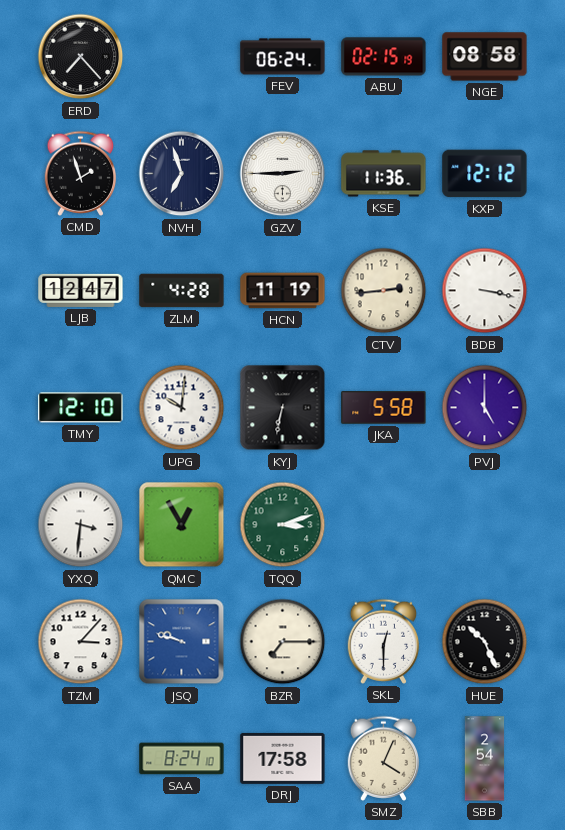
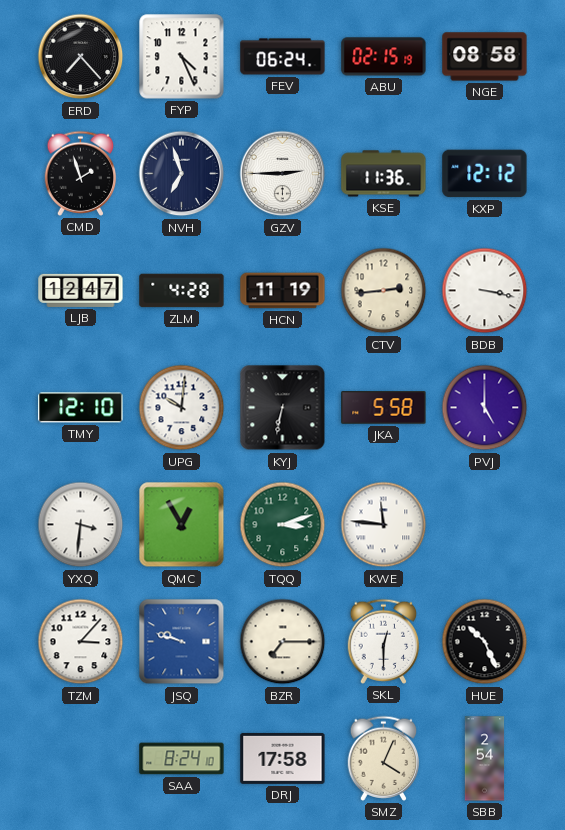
FYP: none -> 4:26 (182, 57)
KWE: none -> 11:46 (384, 525)
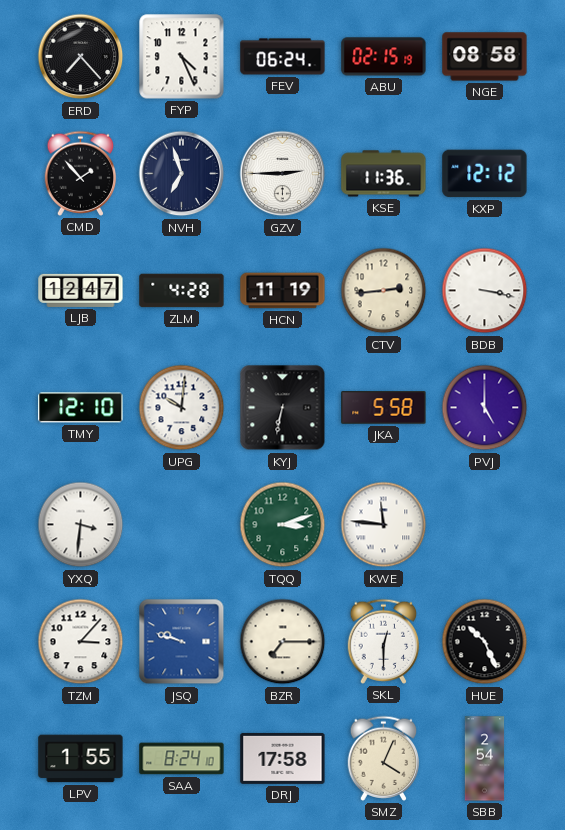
CMD: 1:57 -> 1:53 (81, 173)
QMC: 12:55 -> none (182, 525)
LPV: none -> 1:55 (81, 759)
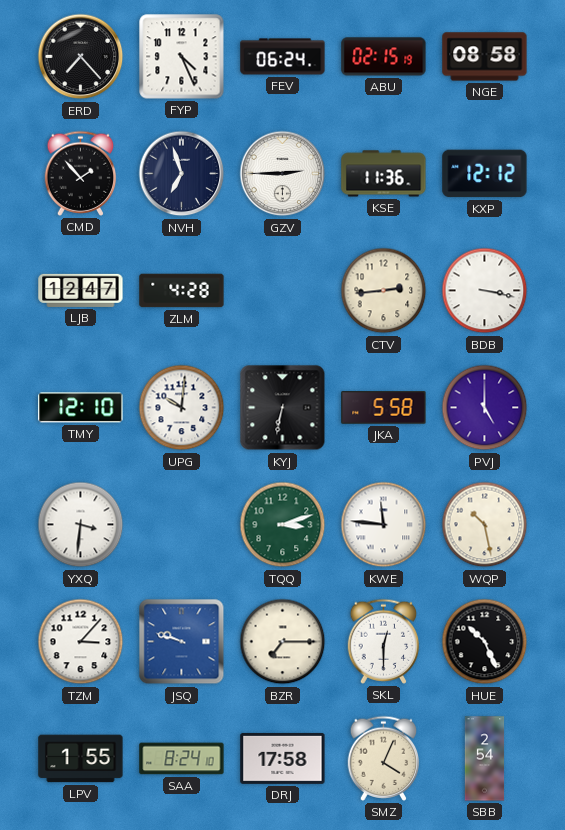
HCN: 11:19 -> none (283, 291)
WQP: none -> 10:28 (485, 525)
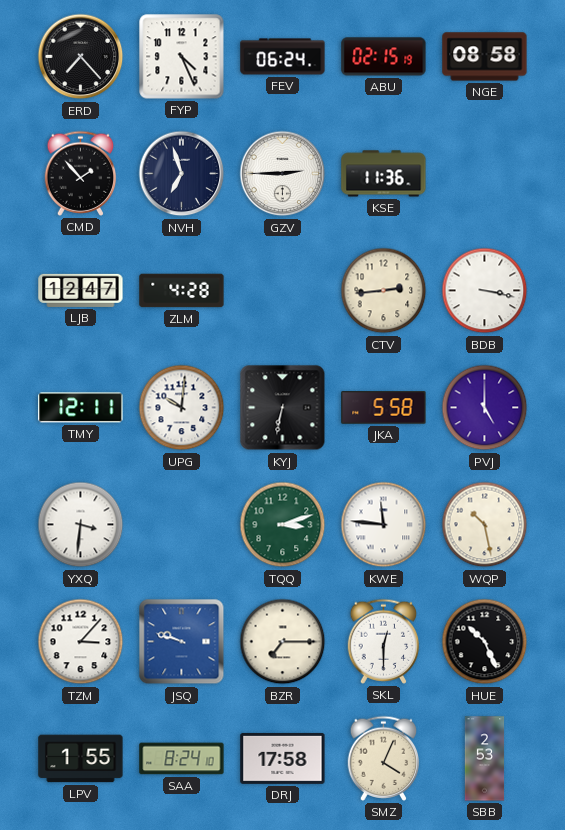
KXP: 12:12 -> none (485, 174)
TMY: 12:10 -> 12:11 (81, 408)
SBB: 2:54 -> 2:53 (485, 759)
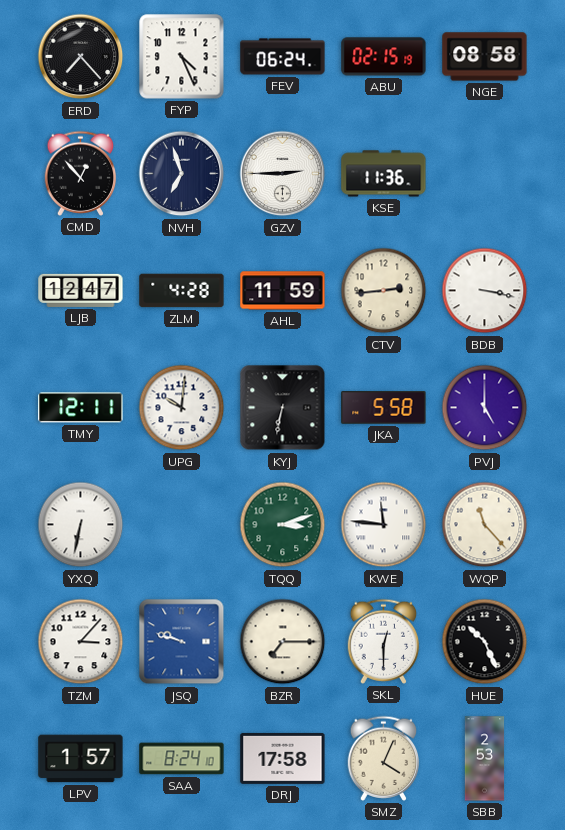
CMD: 1:53 -> 12:53 (81, 173)
AHL: none -> 11:59 (283, 291)
YXQ: 3:31 -> 6:32 (81, 525)
WQP: 10:28 -> 11:23 (485, 525)
LPV: 1:55 -> 1:57 (81, 759)
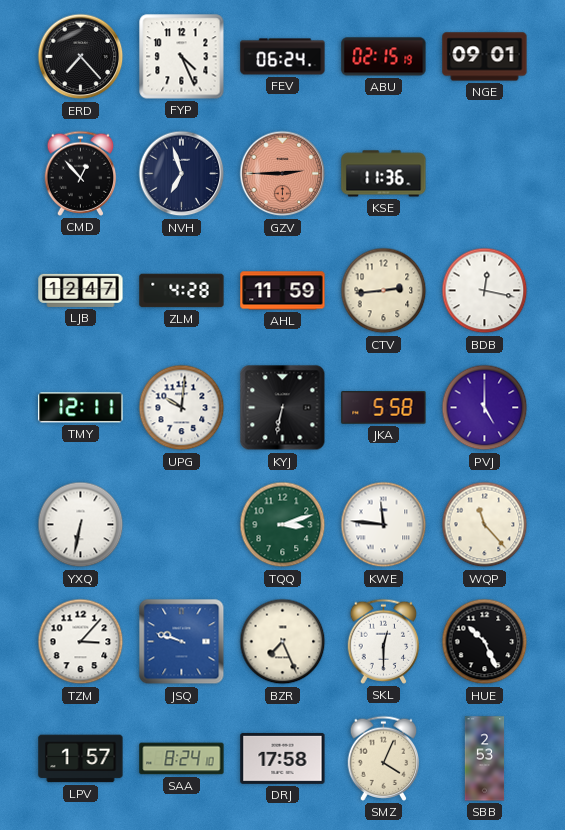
NGE: 08:58 -> 09:01 (485, 57)
GZV dial: white -> salmon (283, 174)
BDB: 3:17 -> 12:17 (485, 291)
BZR: 7:15 -> 7:26 (283, 642)
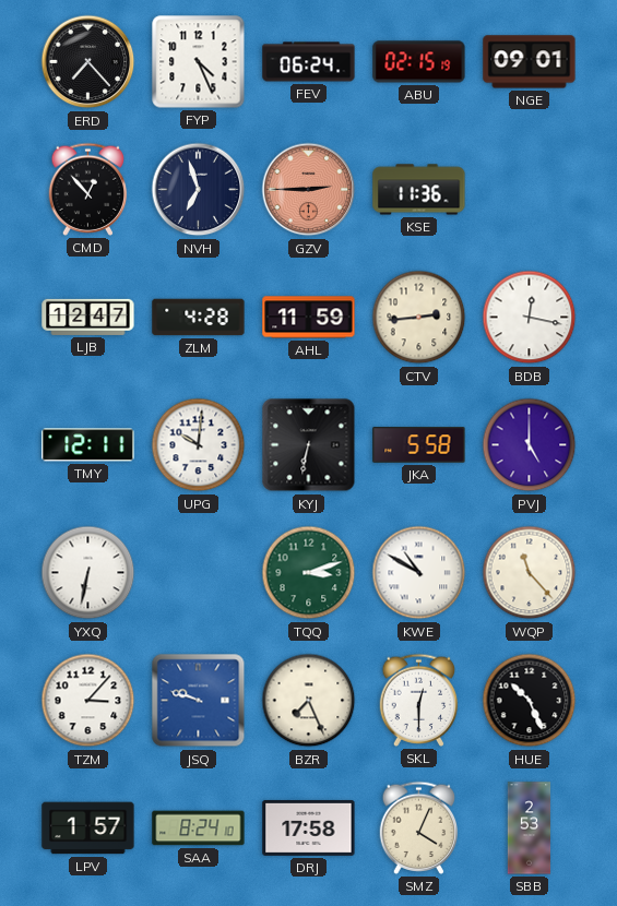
KWE: 11:46 -> 10:50 (419, 573)
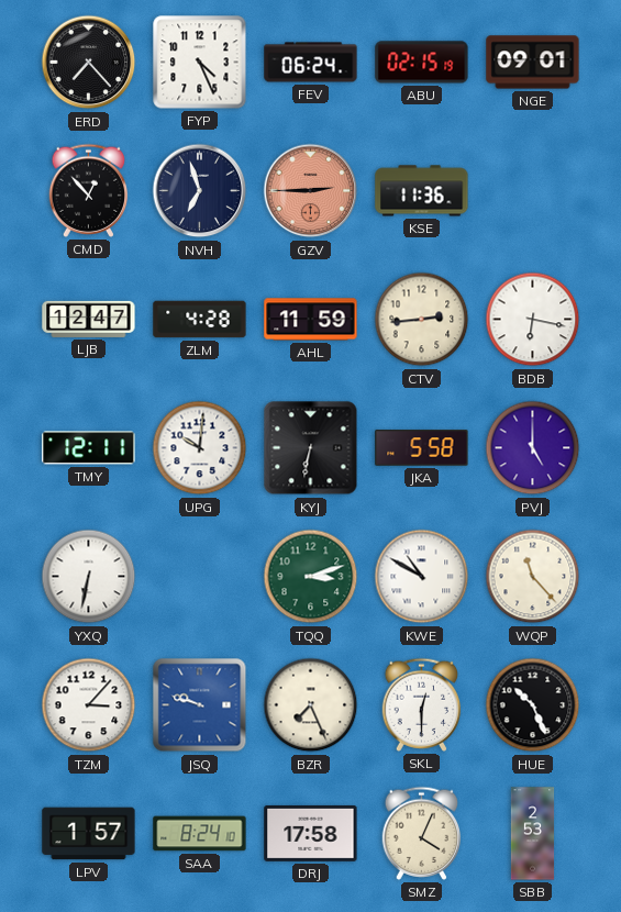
BDB: 12:17 -> 6:17 (533, 320)
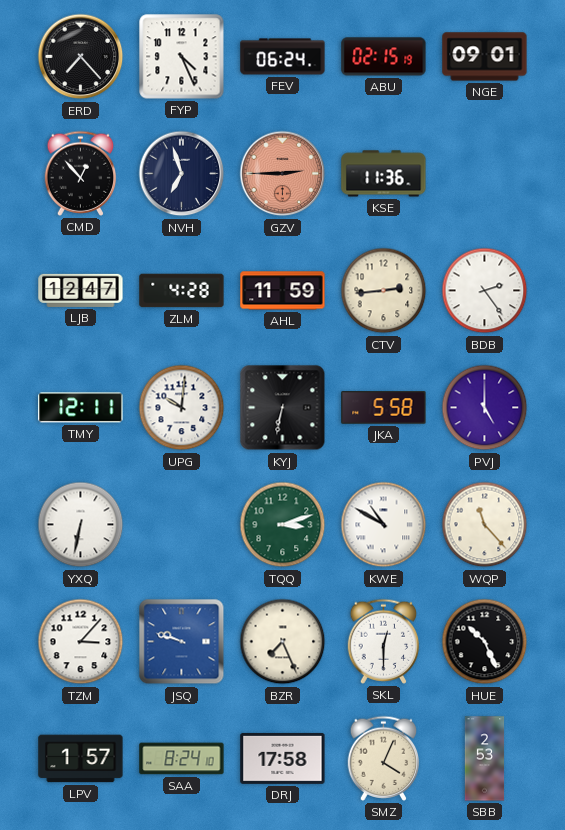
BDB: 6:17 -> 2:24 (485, 291)
